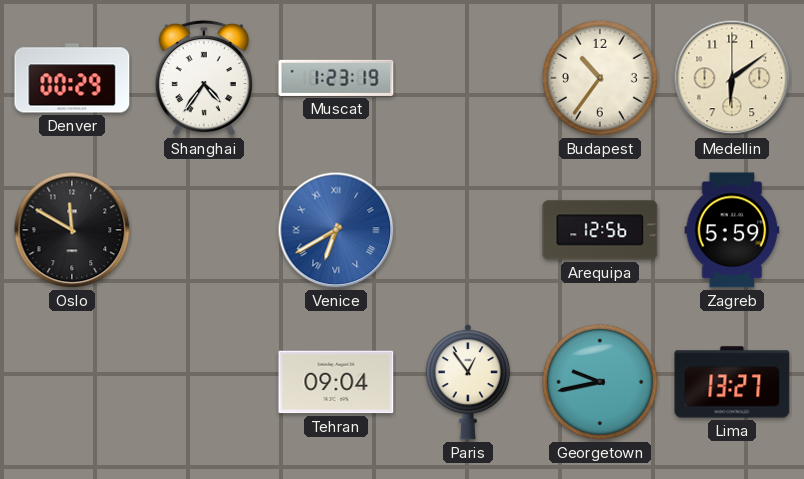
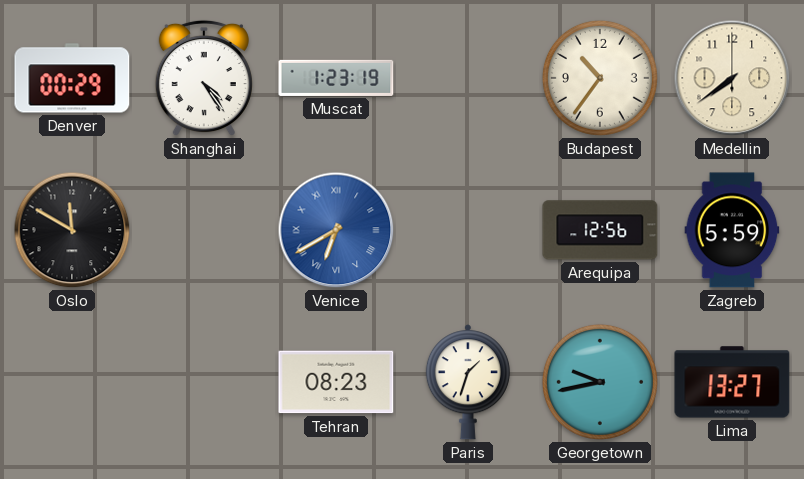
Shanghai: 4:36 -> 4:24 (204, 78)
Medellin: 6:09 -> 7:39 (732, 78)
Tehran: 09:04 -> 08:23 (336, 382)
Paris: 12:54 -> 1:33 (468, 382)
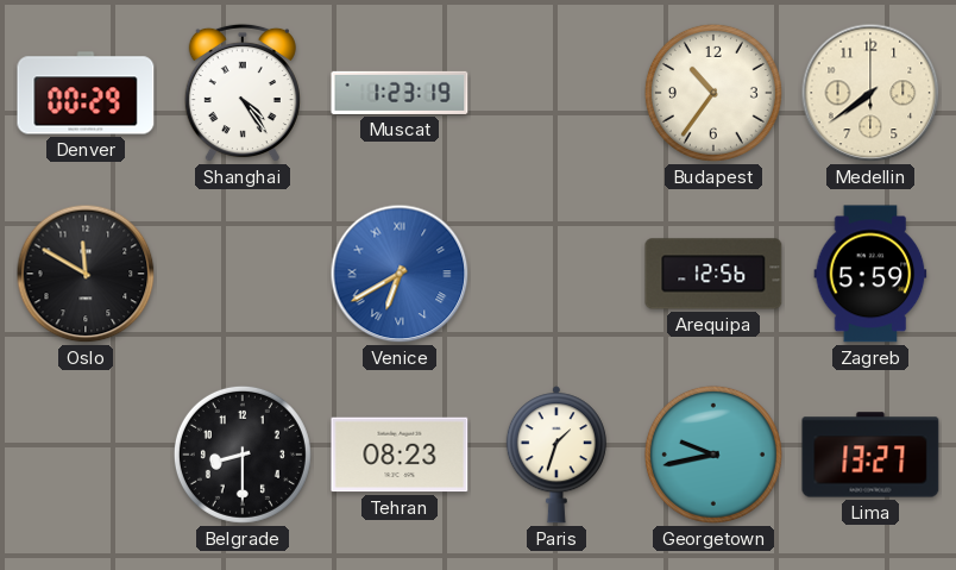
Belgrade: none -> 8:30 (243, 455)
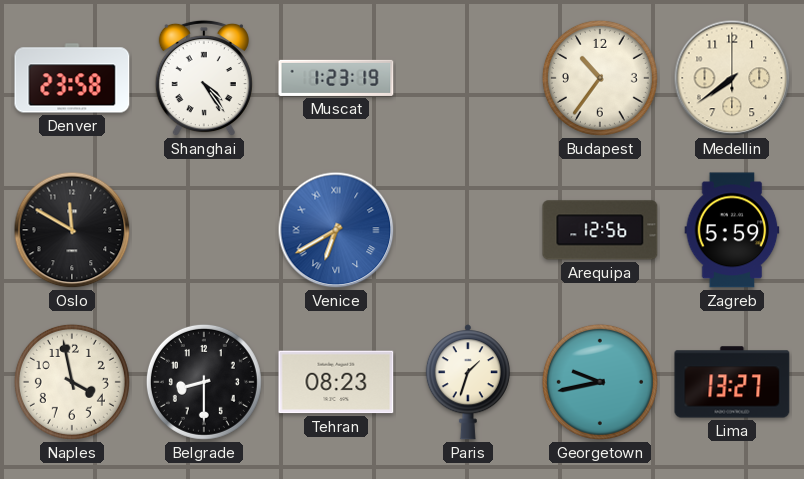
Denver: 00:29 -> 23:58 (72, 78)
Naples: none -> 3:58 (72, 382)
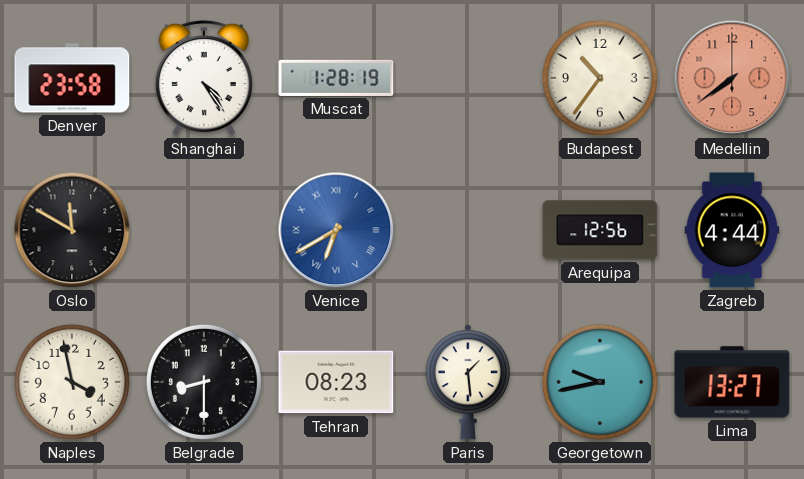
Muscat: 1:23 -> 1:28 (336, 78)
Medellin dial: cream -> salmon (732, 78)
Zagreb: 5:59 -> 4:44 (732, 230)
Paris: 1:33 -> 1:29 (468, 382)
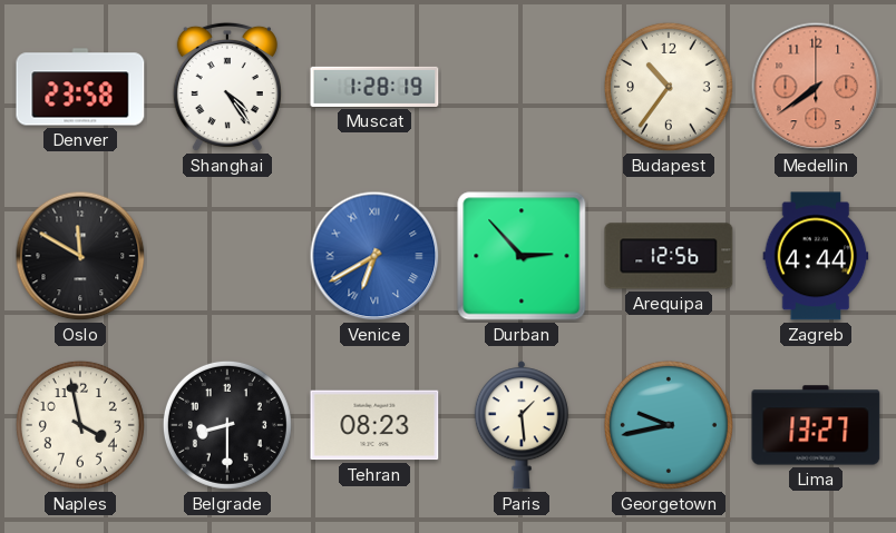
Durban: none -> 2:53 (522, 256)
